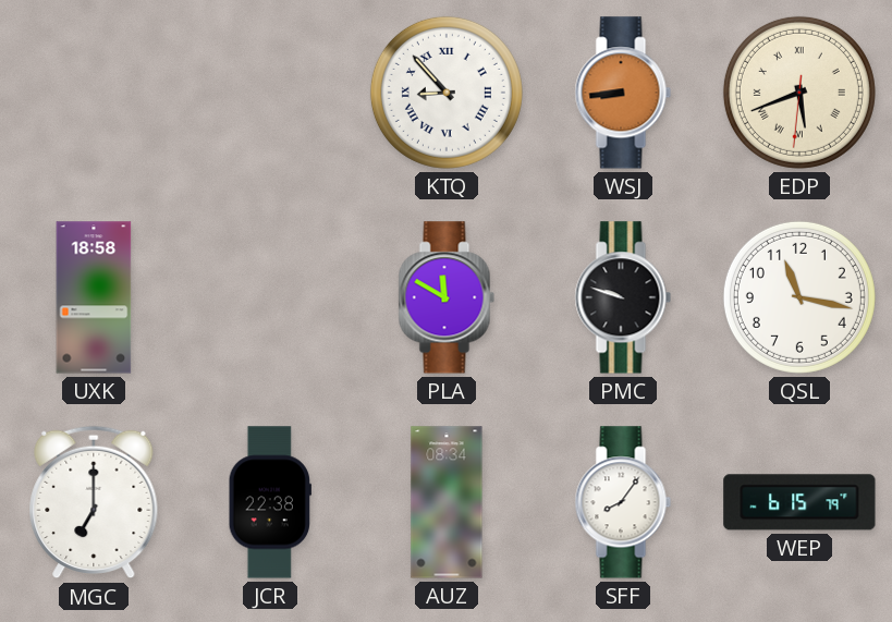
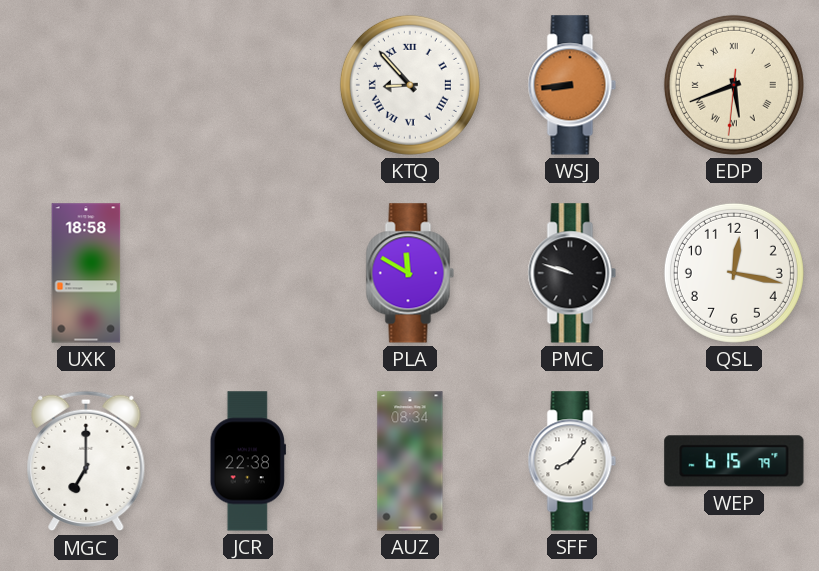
QSL: 11:17 -> 12:17 (734, 273)
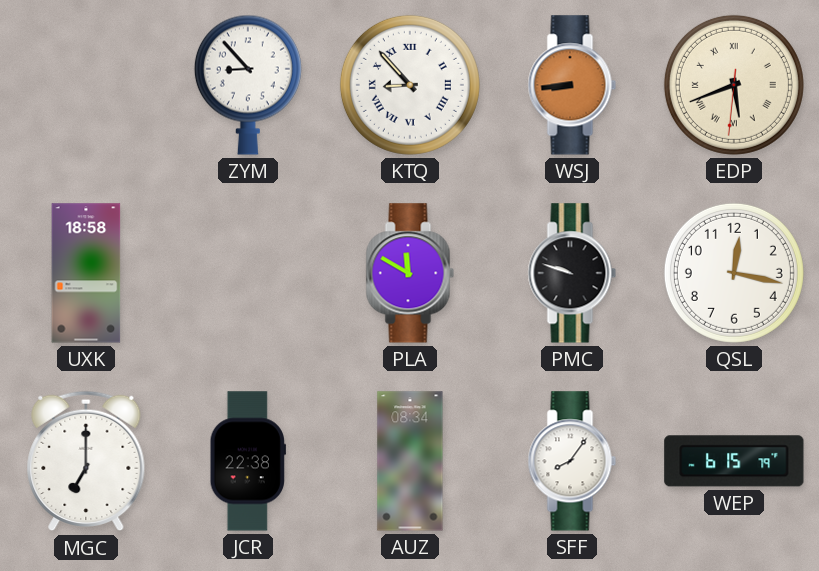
ZYM: none -> 8:53 (248, 85)
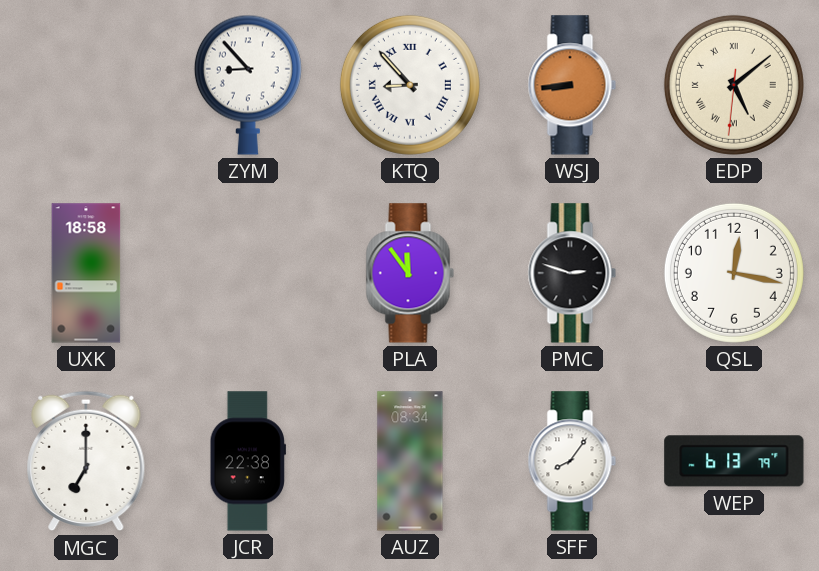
EDP: 5:41 -> 5:08 (734, 85)
PLA: 11:50 -> 11:54 (410, 273)
PMC: 9:48 -> 2:48 (572, 273)
WEP: 6:15 -> 6:13 (734, 461)
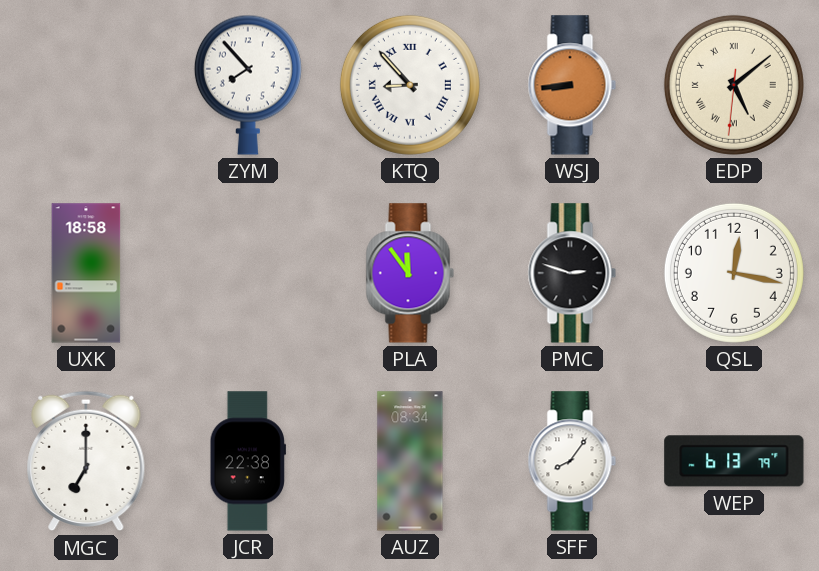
ZYM: 8:53 -> 7:53 (248, 85)
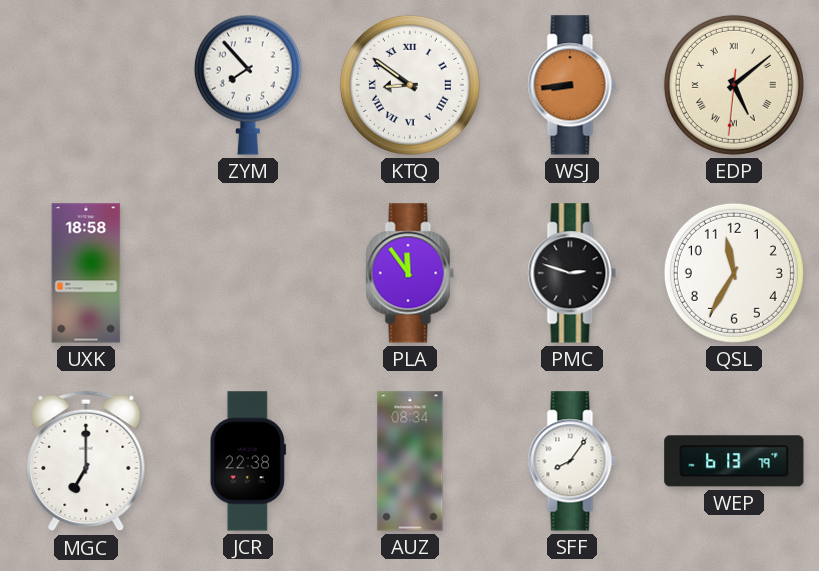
KTQ: 8:53 -> 8:51 (410, 85)
QSL: 12:17 -> 11:35 (734, 273)
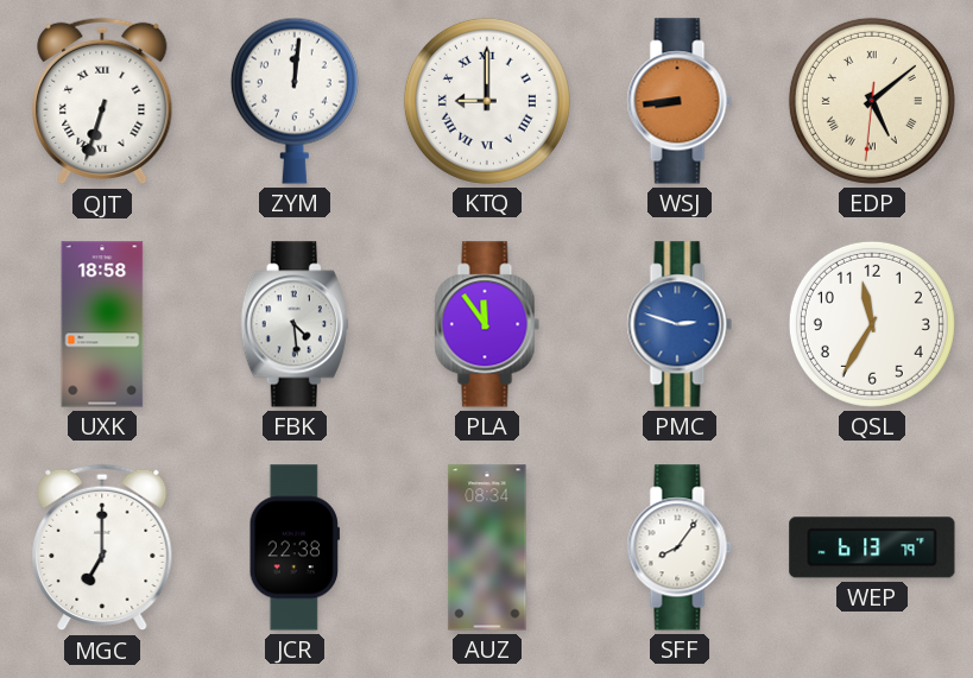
QJT: none -> 6:33 (102, 101)
ZYM: 7:53 -> 12:01 (295, 101)
KTQ: 8:51 -> 9:00 (487, 101)
FBK: none -> 4:29 (295, 324)
PMC dial: black -> blue (680, 324)
